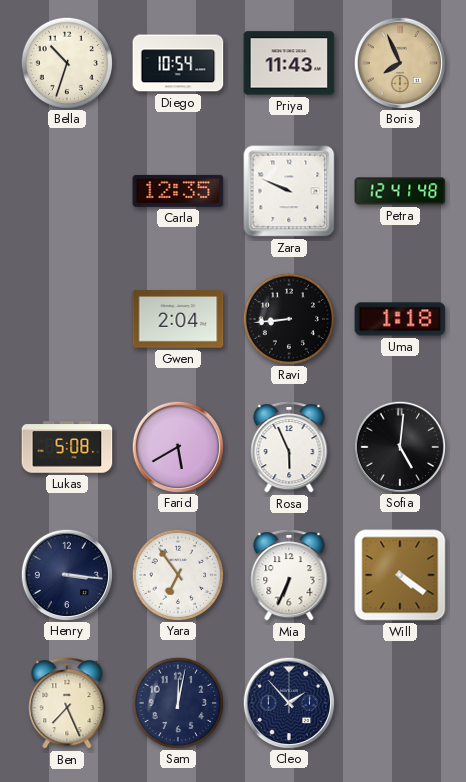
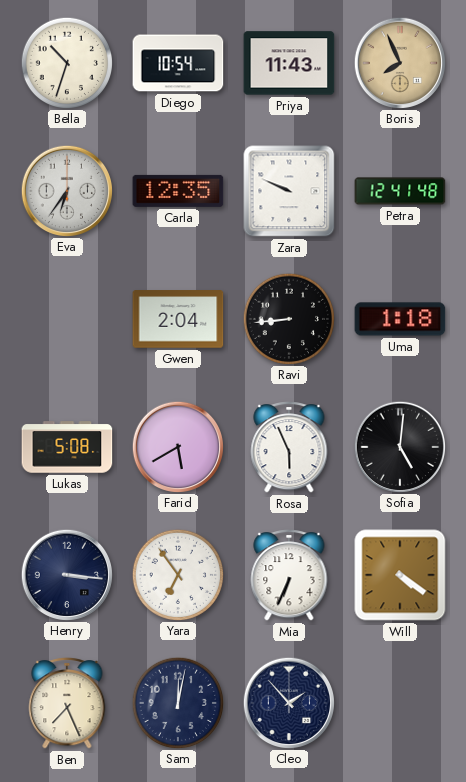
Eva: none -> 6:36 (66, 190)
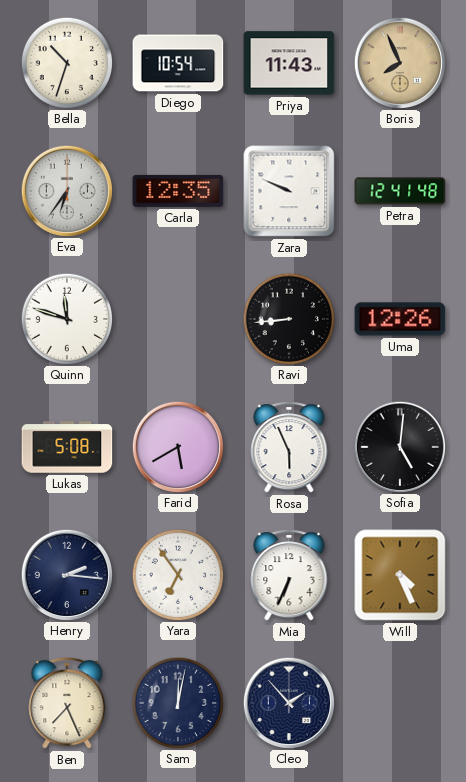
Quinn: none -> 11:48 (66, 318)
Gwen: 2:04 -> none (178, 319)
Uma: 1:18 -> 12:26 (400, 319)
Henry: 3:16 -> 2:16 (66, 574)
Will: 4:21 -> 4:26 (400, 575)
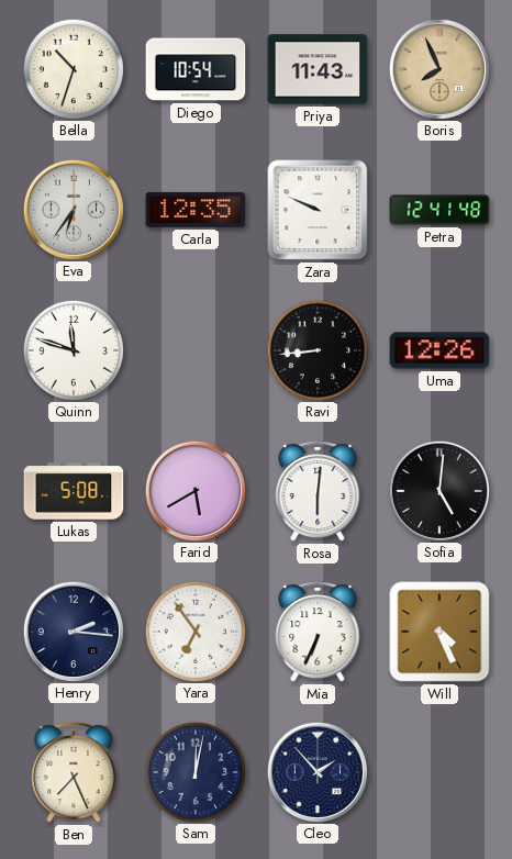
Rosa: 5:56 -> 6:01 (318, 492)
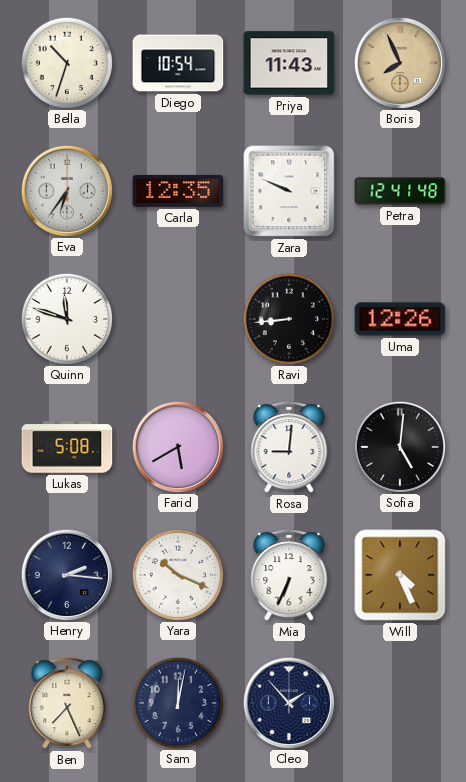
Rosa: 6:01 -> 9:01 (289, 448)
Yara: 6:54 -> 10:19 (177, 574)
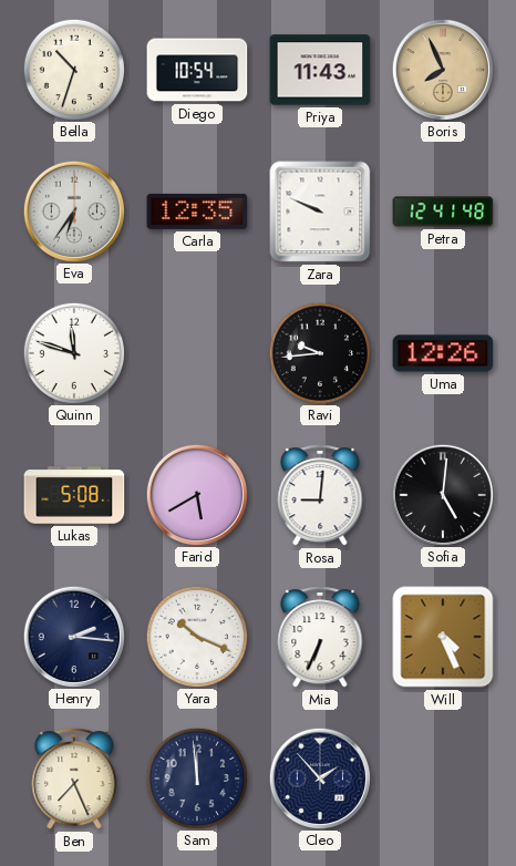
Ravi: 8:44 -> 9:44 (319, 352)
Sam: 12:02 -> 11:59 (196, 777)
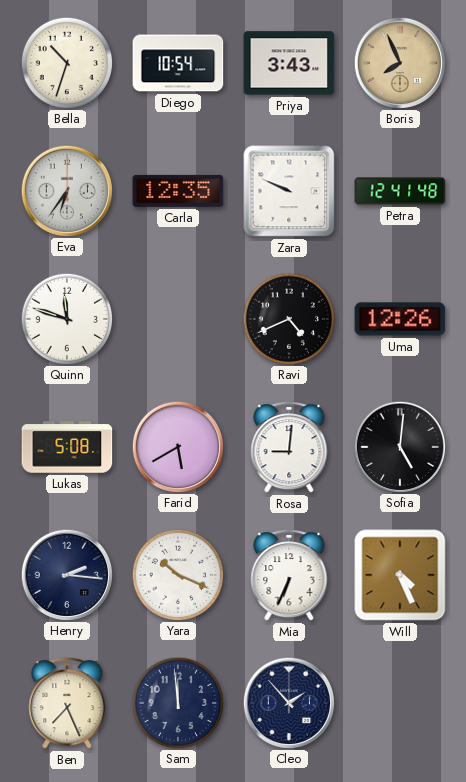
Priya: 11:43 -> 3:43 (289, 63)
Ravi: 9:44 -> 4:41 (288, 318)
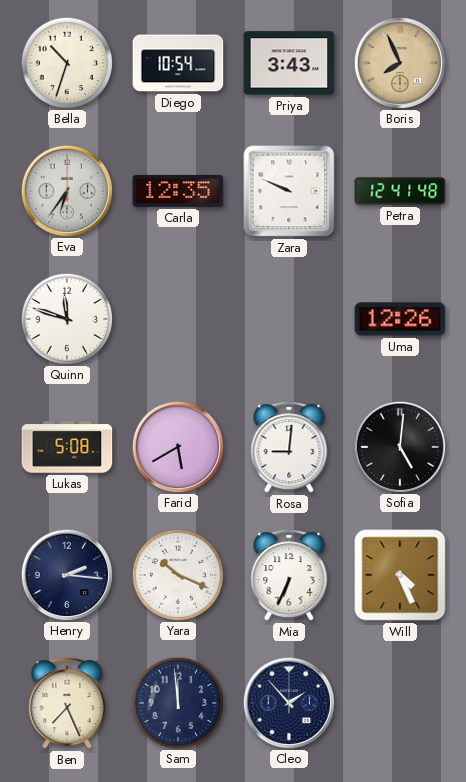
Ravi: 4:41 -> none (288, 318)
